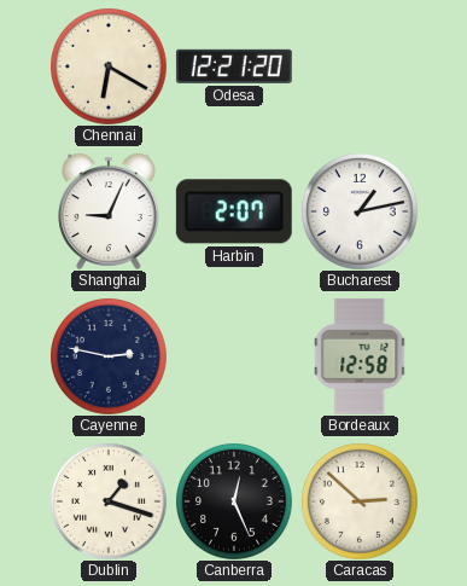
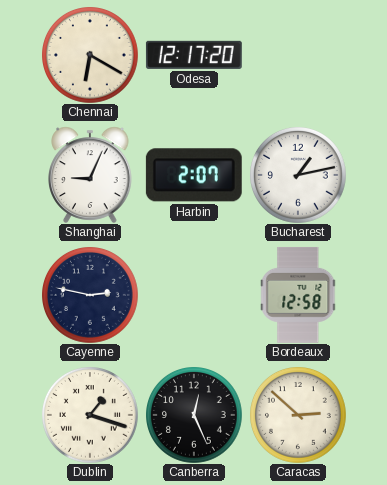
Odesa: 12:21 -> 12:17 (194, 55)
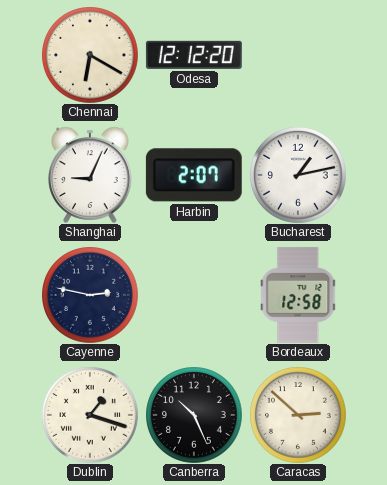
Odesa: 12:17 -> 12:12 (194, 55)
Canberra: 12:26 -> 10:26 (194, 415)
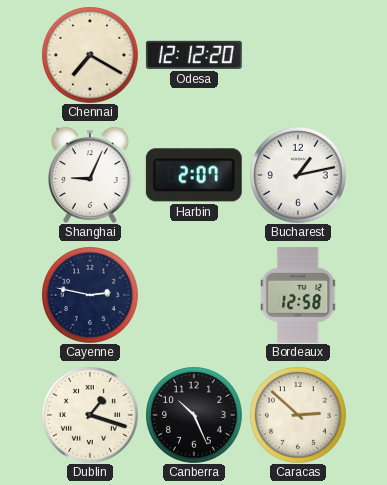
Chennai: 6:20 -> 7:20 (90, 55)
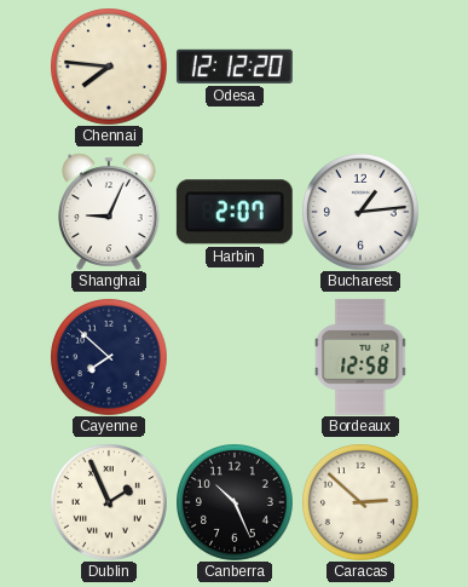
Chennai: 7:20 -> 7:46 (109, 67)
Bucharest: 1:13 -> 1:14 (360, 212)
Cayenne: 2:47 -> 7:52 (109, 357)
Dublin: 1:18 -> 1:56 (109, 502)
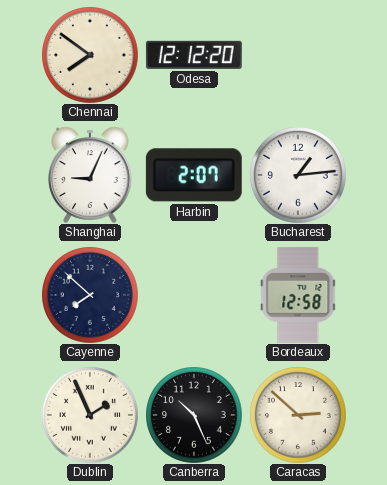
Chennai: 7:46 -> 7:51 (90, 55)
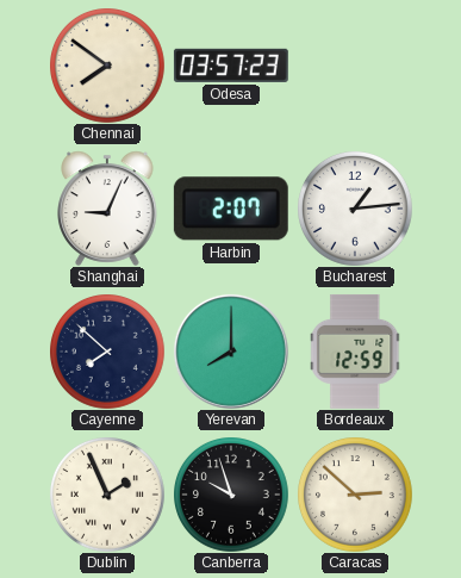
Odesa: 12:12 -> 03:57 (231, 66)
Yerevan: none -> 8:00 (231, 352)
Bordeaux: 12:58 -> 12:59 (356, 352)
Canberra: 10:26 -> 9:57 (231, 495)
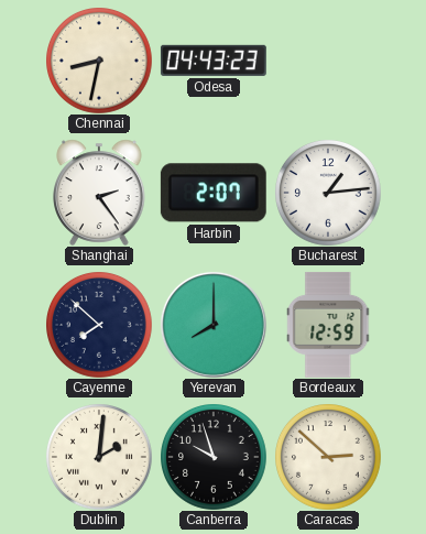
Chennai: 7:51 -> 8:32 (99, 61)
Odesa: 03:57 -> 04:43 (214, 61)
Shanghai: 9:04 -> 2:24 (99, 193)
Dublin: 1:56 -> 2:01 (99, 457)
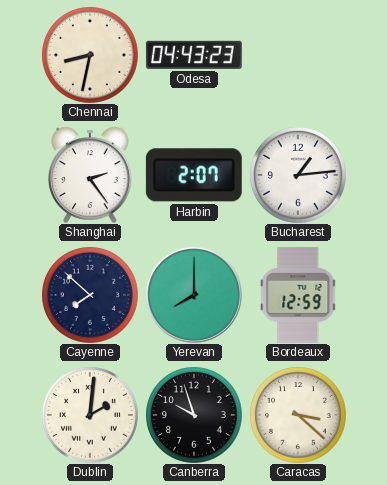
Caracas: 2:52 -> 3:22 (298, 415)
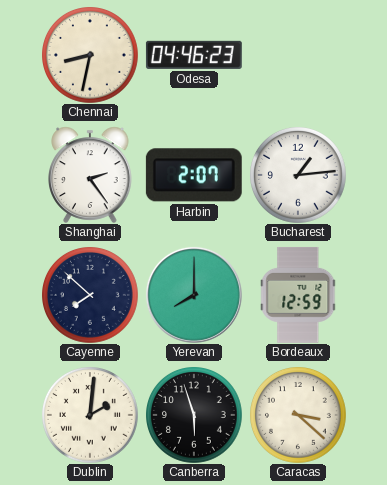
Odesa: 04:43 -> 04:46 (194, 55)
Canberra: 9:57 -> 5:57 (194, 415)
